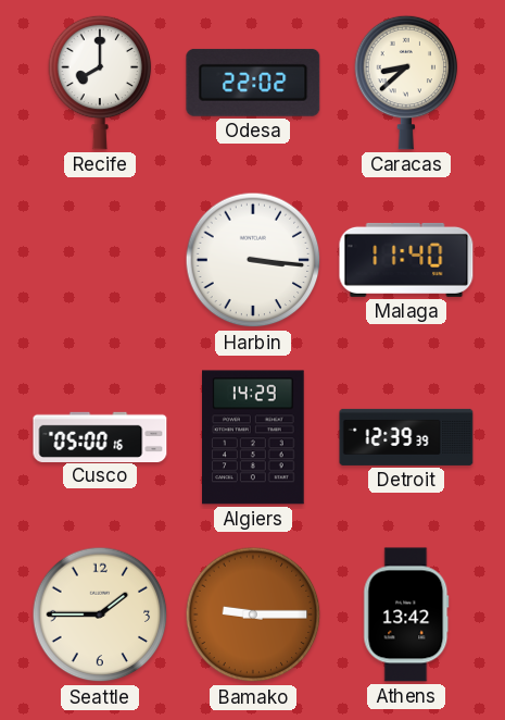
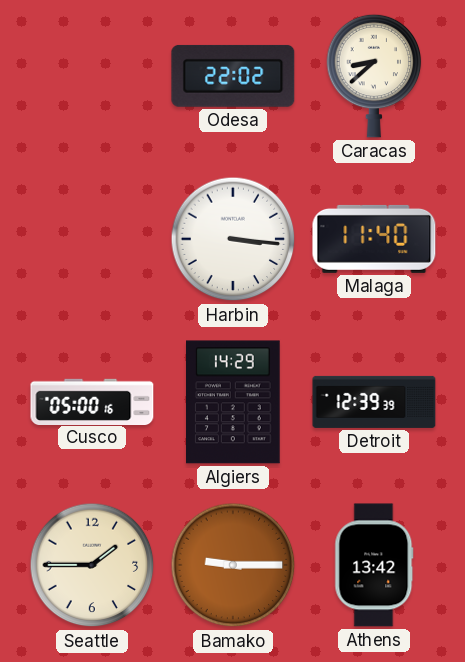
Recife: 8:00 -> none (100, 83)
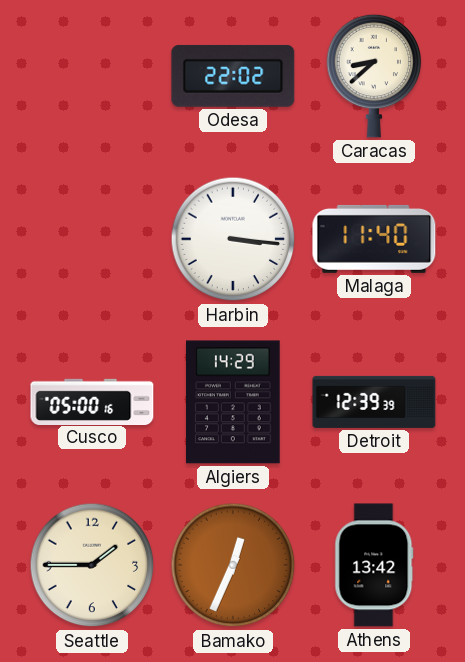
Bamako: 9:15 -> 12:34 (233, 565)
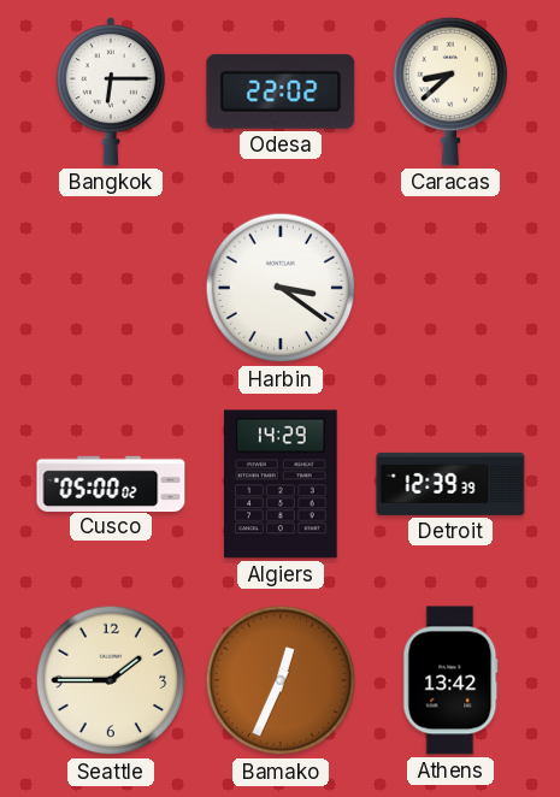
Bangkok: none -> 6:15 (110, 93)
Harbin: 3:16 -> 3:21 (281, 288)
Malaga: 11:40 -> none (374, 239)
Cusco: 05:00:16 -> 05:00:02 (111, 483)
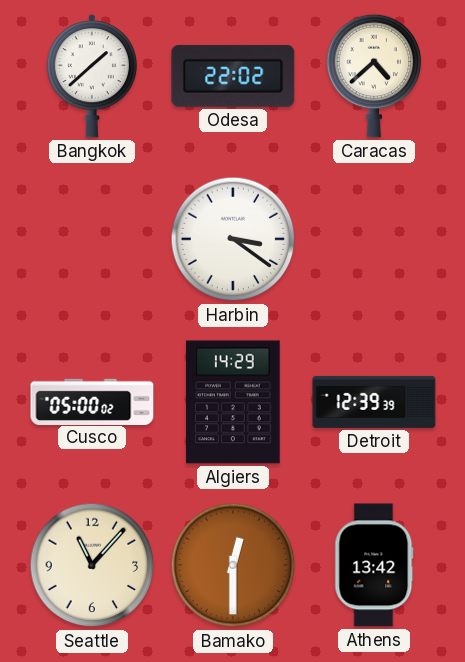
Bangkok: 6:15 -> 1:38 (91, 77)
Caracas: 8:38 -> 4:38 (374, 76)
Seattle: 1:45 -> 11:07 (92, 565)
Bamako: 12:34 -> 12:30 (233, 565)
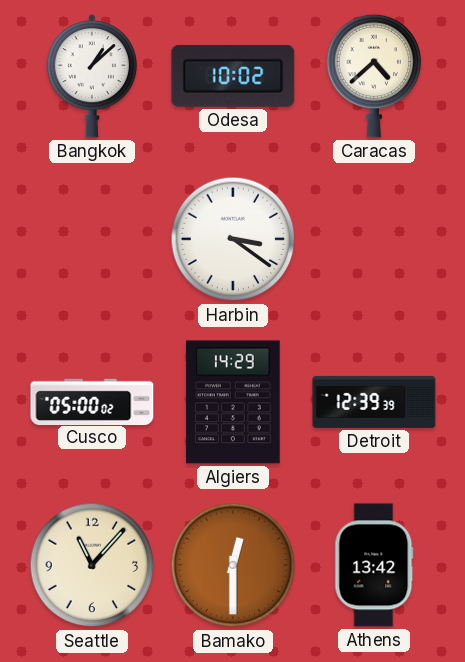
Bangkok: 1:38 -> 1:08 (91, 77)
Odesa: 22:02 -> 10:02 (233, 76)
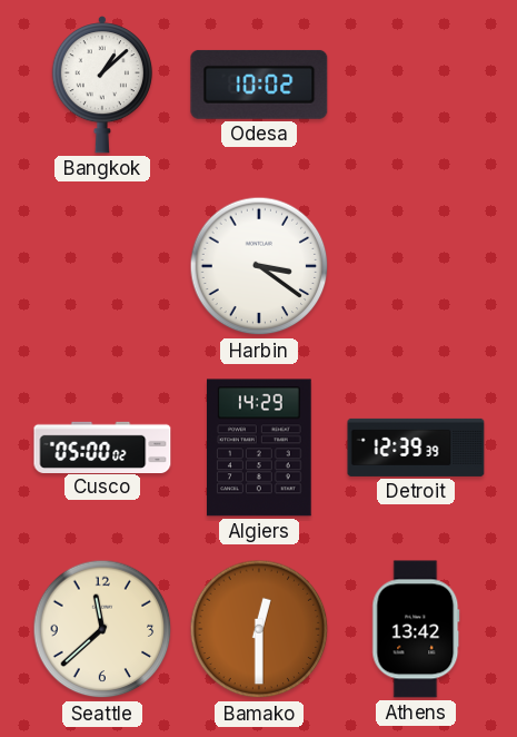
Caracas: 4:38 -> none (374, 76)
Seattle: 11:07 -> 11:38 (102, 629)
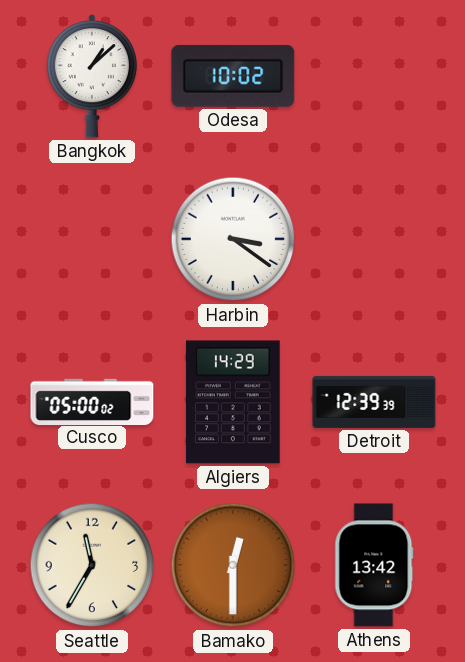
Seattle: 11:38 -> 11:35 (92, 565)
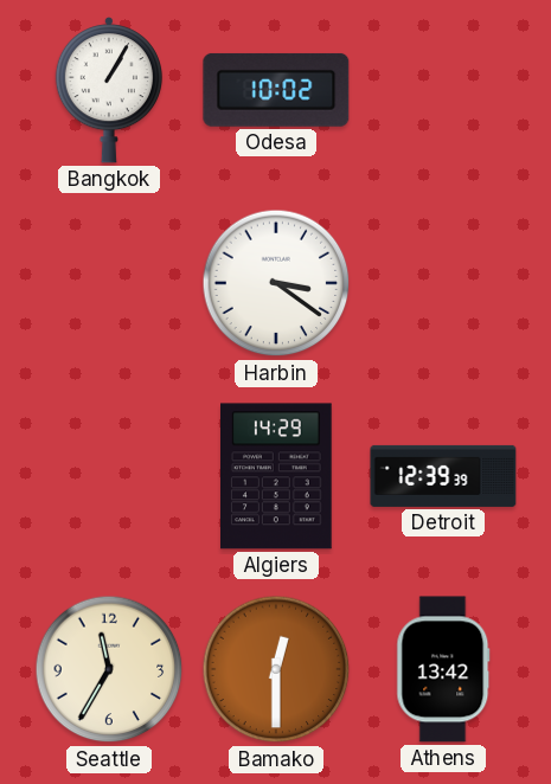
Bangkok: 1:08 -> 1:05 (108, 91)
Cusco: 05:00 -> none (92, 401)
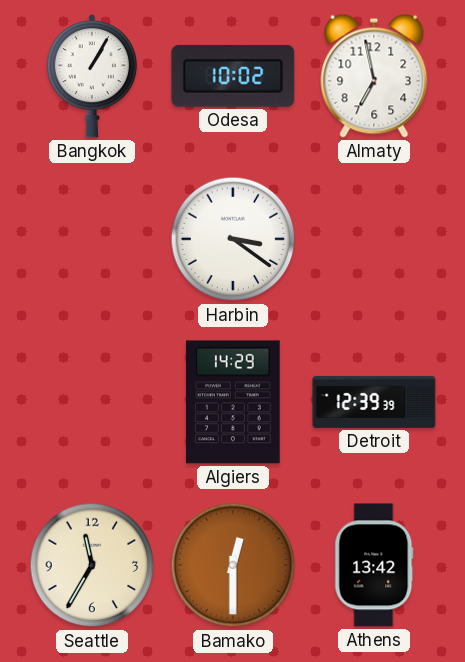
Almaty: none -> 6:58 (374, 76)
